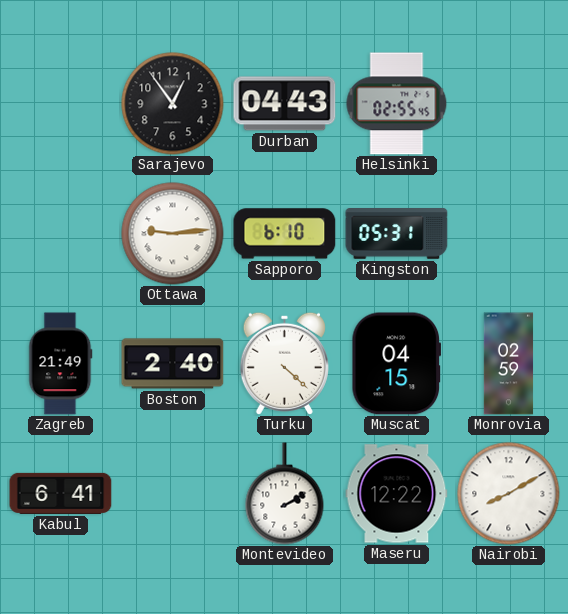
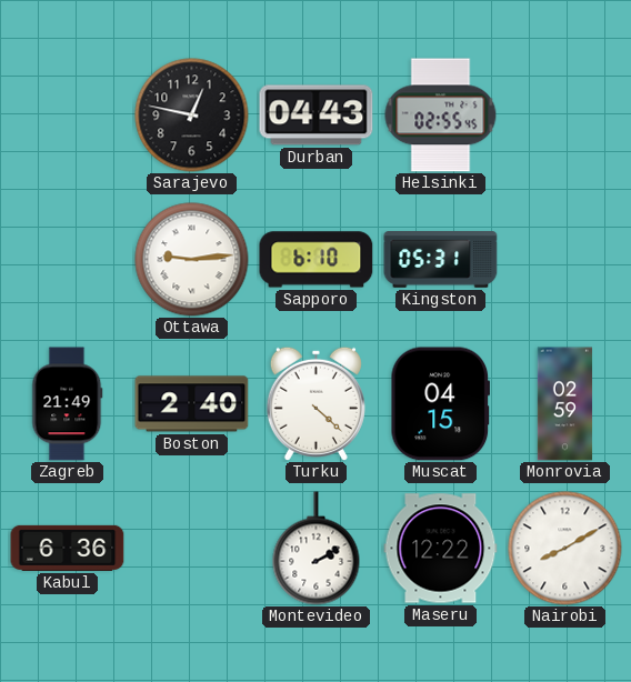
Sarajevo: 12:54 -> 12:47 (192, 116)
Kabul: 6:41 -> 6:36 (68, 548)
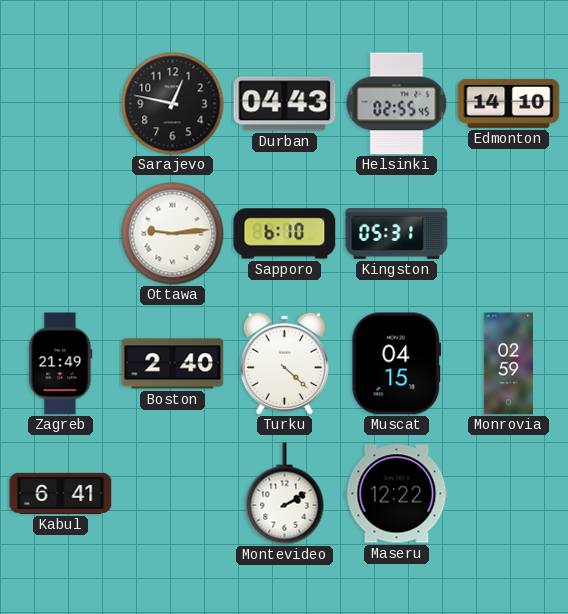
Edmonton: none -> 14:10 (509, 103)
Kabul: 6:36 -> 6:41 (61, 493)
Nairobi: 8:10 -> none (565, 549)
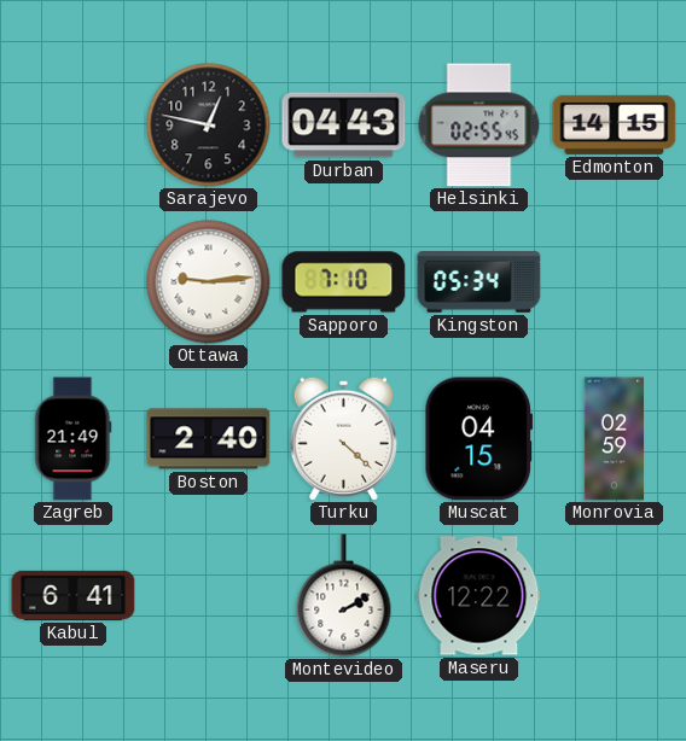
Edmonton: 14:10 -> 14:15 (615, 124)
Sapporo: 6:10 -> 7:10 (344, 282)
Kingston: 05:31 -> 05:34 (479, 282)
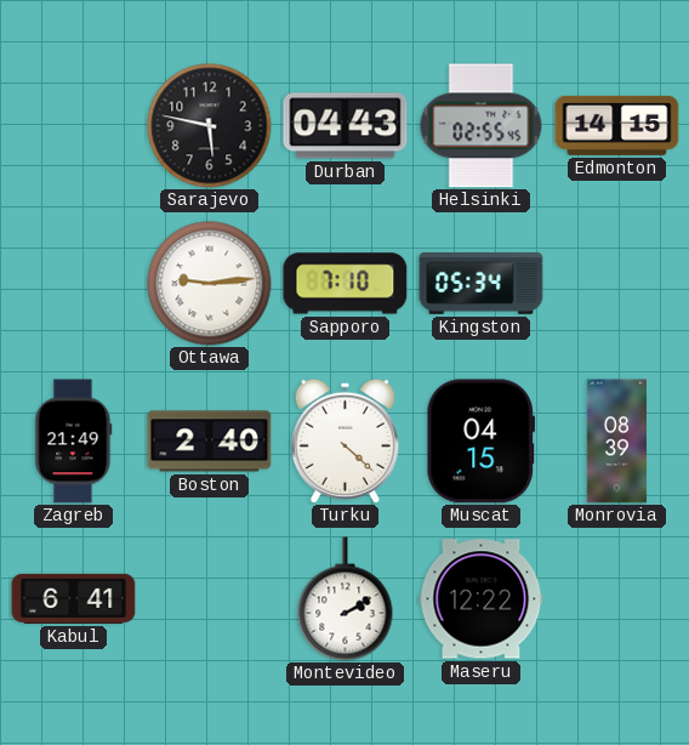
Sarajevo: 12:47 -> 5:47 (210, 126)
Monrovia: 02:59 -> 08:39 (617, 442)
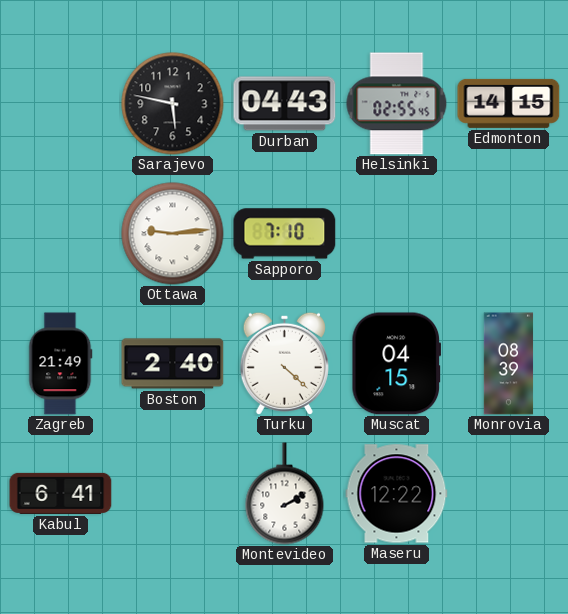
Kingston: 05:34 -> none (482, 284)
